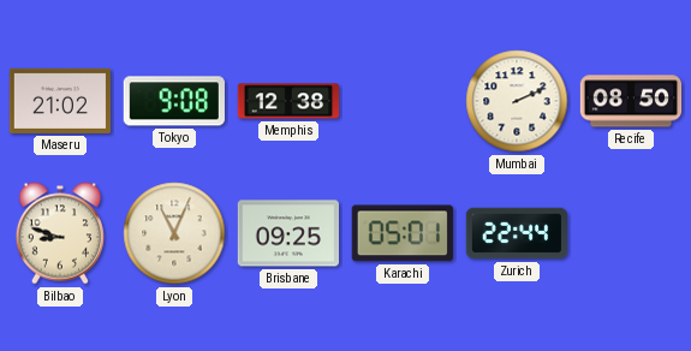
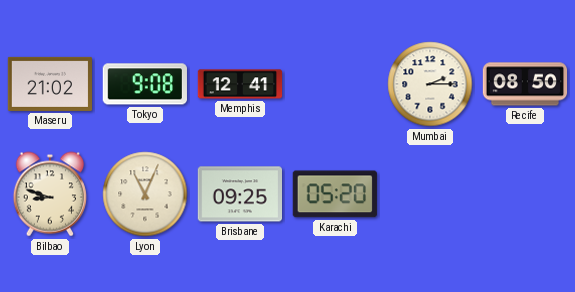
Memphis: 12:38 -> 12:41 (240, 84)
Mumbai: 2:11 -> 2:15 (430, 84)
Karachi: 05:01 -> 05:20 (335, 194)
Zurich: 22:44 -> none (516, 233)
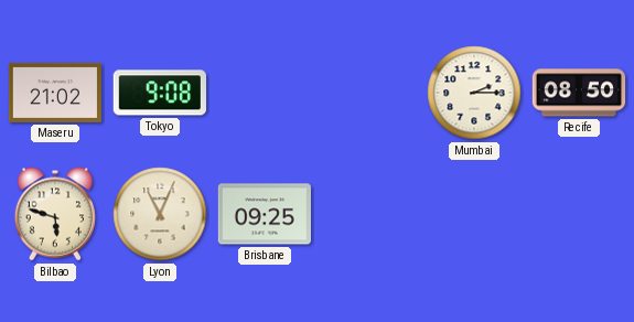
Memphis: 12:41 -> none (240, 84)
Bilbao: 8:48 -> 5:48 (55, 214)
Karachi: 05:20 -> none (335, 194)
